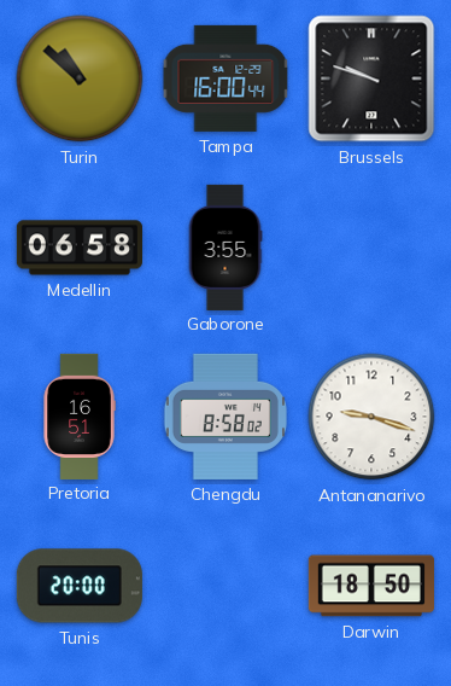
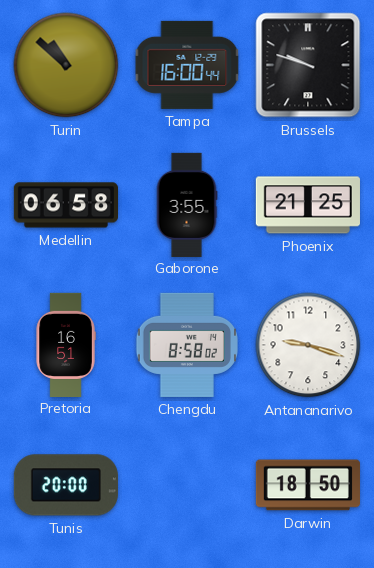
Phoenix: none -> 21:25 (308, 205)
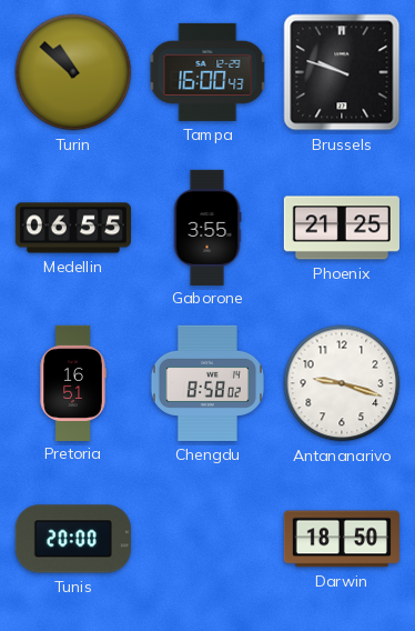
Tampa: 16:00:44 -> 16:00:43 (207, 72)
Medellin: 06:58 -> 06:55 (72, 228)
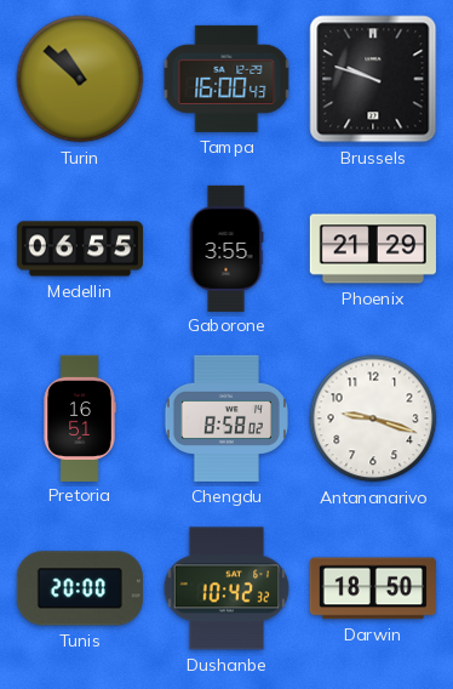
Phoenix: 21:25 -> 21:29 (373, 249)
Dushanbe: none -> 10:42 (226, 588)
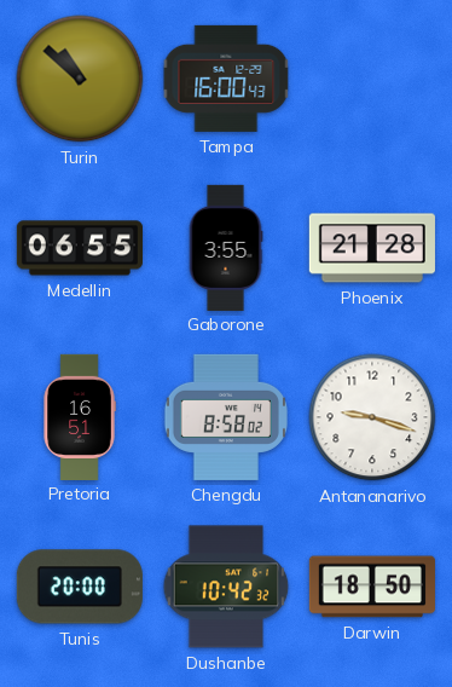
Brussels: 9:48 -> none (373, 79)
Phoenix: 21:29 -> 21:28 (372, 248)
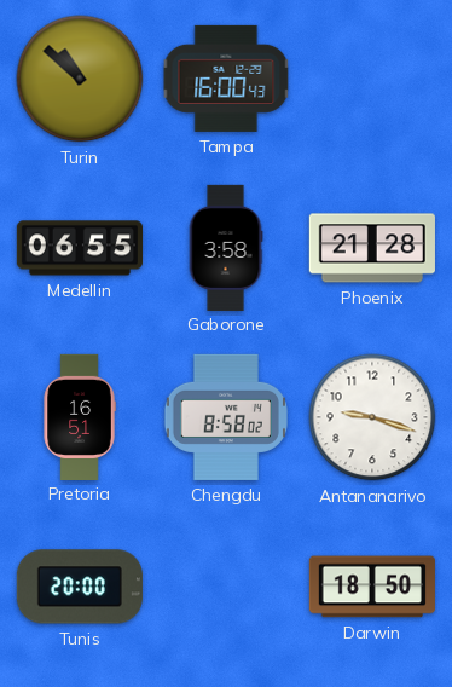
Gaborone: 3:55 -> 3:58 (226, 247)
Dushanbe: 10:42 -> none (226, 587)
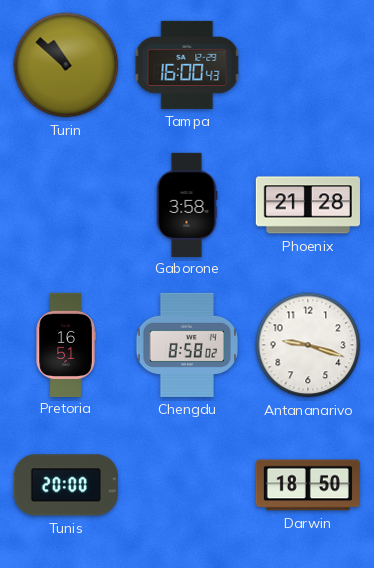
Medellin: 06:55 -> none (79, 248)
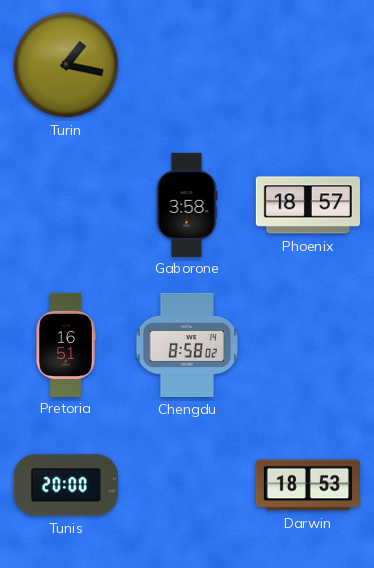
Turin: 10:52 -> 1:17 (66, 65)
Tampa: 16:00 -> none (187, 65)
Phoenix: 21:28 -> 18:57 (308, 205)
Antananarivo: 9:18 -> none (308, 345)
Darwin: 18:50 -> 18:53 (308, 485)
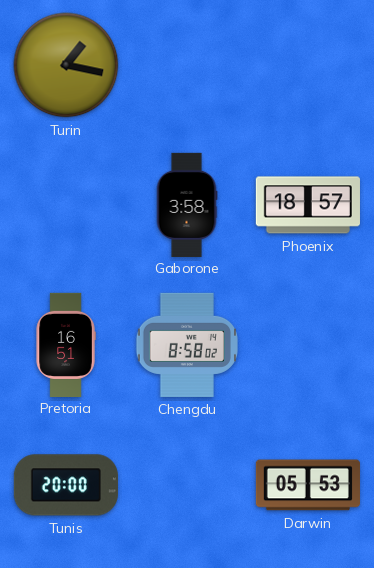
Darwin: 18:53 -> 05:53 (308, 485)
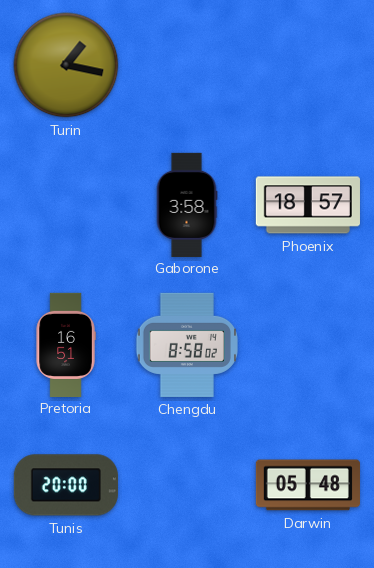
Darwin: 05:53 -> 05:48 (308, 485)
